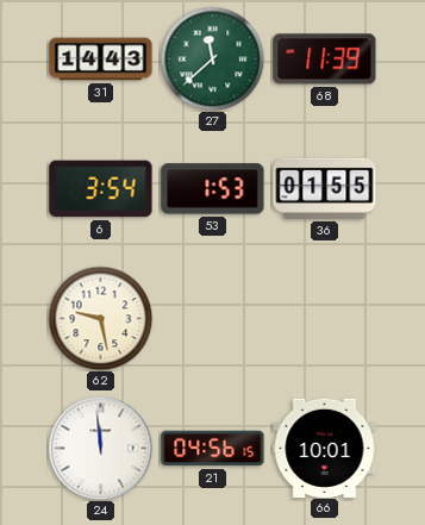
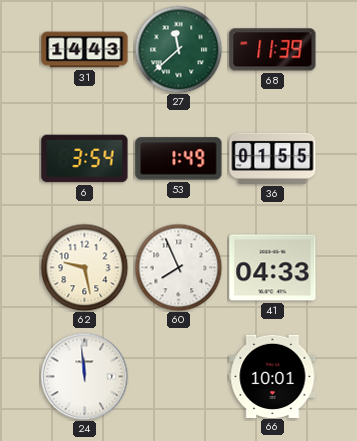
53: 1:53 -> 1:49 (179, 159)
60: none -> 7:56 (178, 267)
41: none -> 04:33 (273, 268)
21: 04:56 -> none (213, 449)
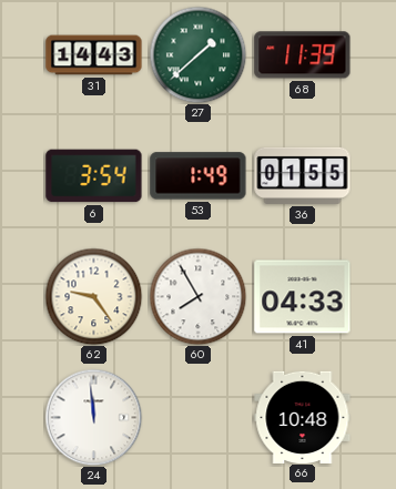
27: 11:38 -> 1:38 (197, 54)
62: 9:28 -> 9:24 (93, 296)
60: 7:56 -> 7:55 (197, 296)
66: 10:01 -> 10:48 (303, 417)
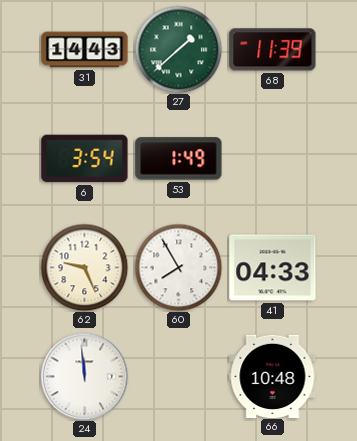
36: 01:55 -> none (303, 175)
62: 9:24 -> 9:26 (84, 267)
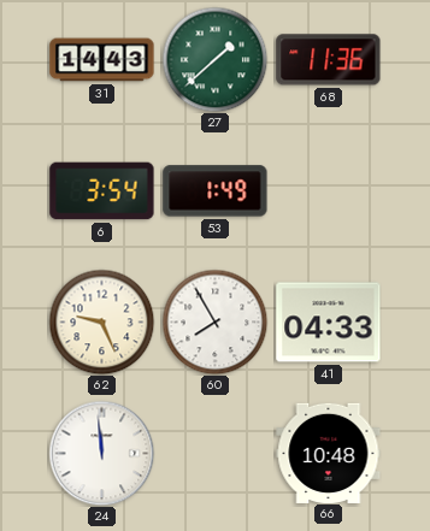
68: 11:39 -> 11:36 (329, 60)
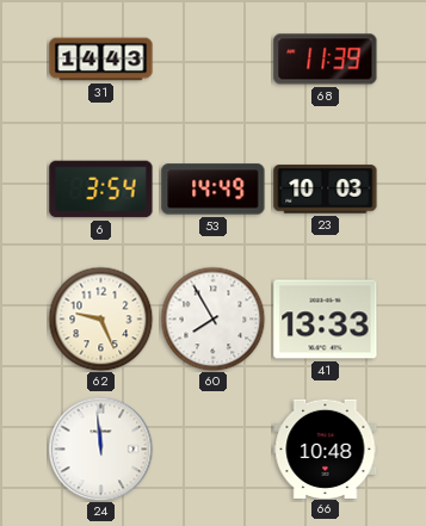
27: 1:38 -> none (214, 59)
68: 11:36 -> 11:39 (326, 60)
53: 1:49 -> 14:49 (214, 190)
23: none -> 10:03 (326, 190)
41: 04:33 -> 13:33 (326, 320)
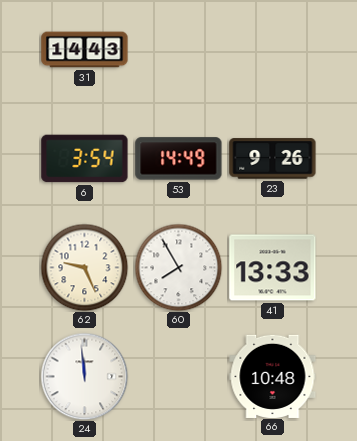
68: 11:39 -> none (326, 60)
23: 10:03 -> 9:26 (273, 159)
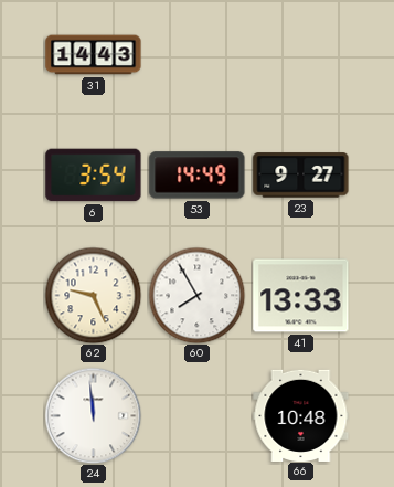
23: 9:26 -> 9:27 (301, 176)
